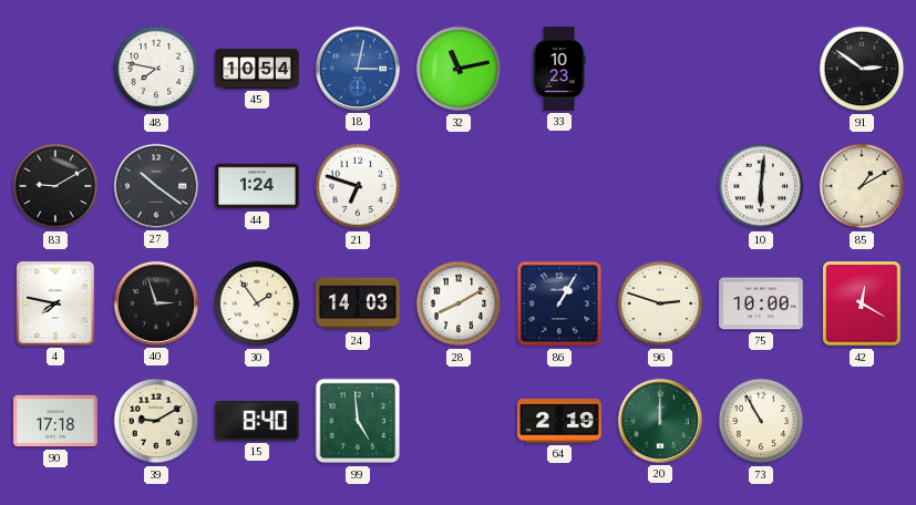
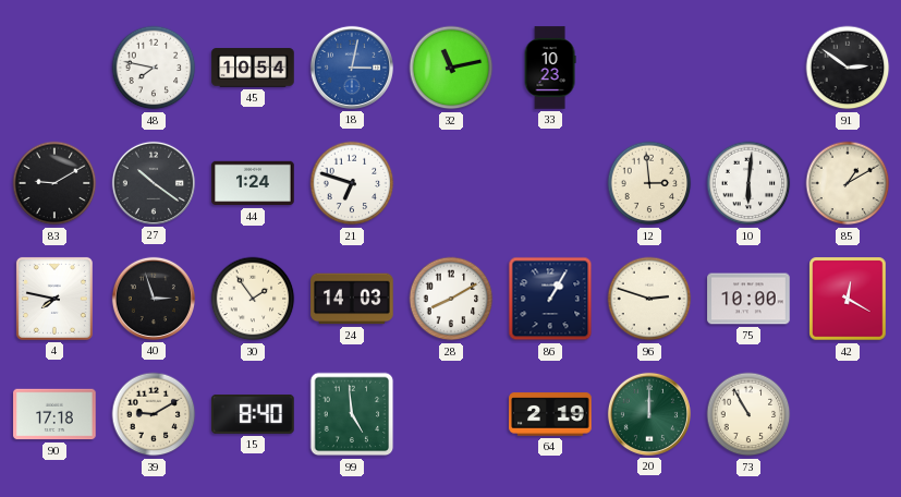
12: none -> 2:59 (649, 183)
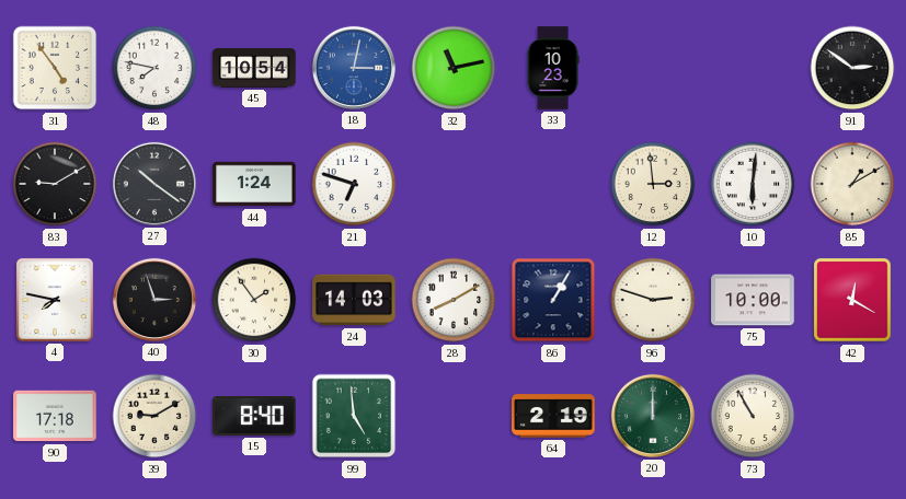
31: none -> 4:54 (55, 68)
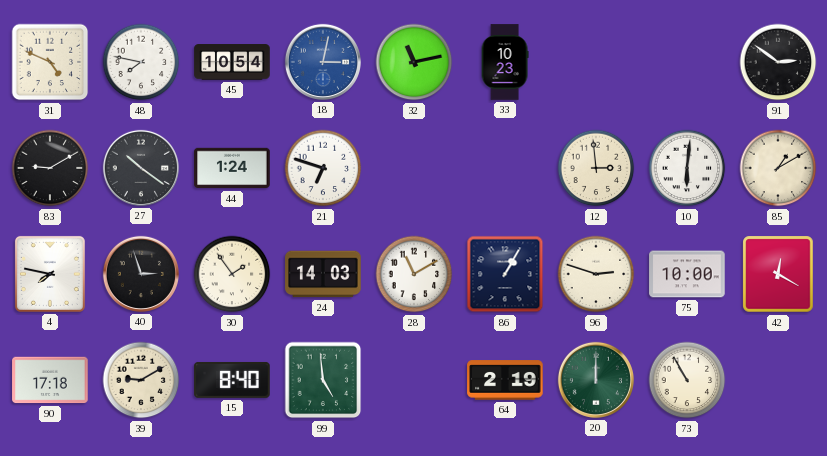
31: 4:54 -> 4:49 (50, 62)
28: 8:10 -> 11:10 (414, 274)
